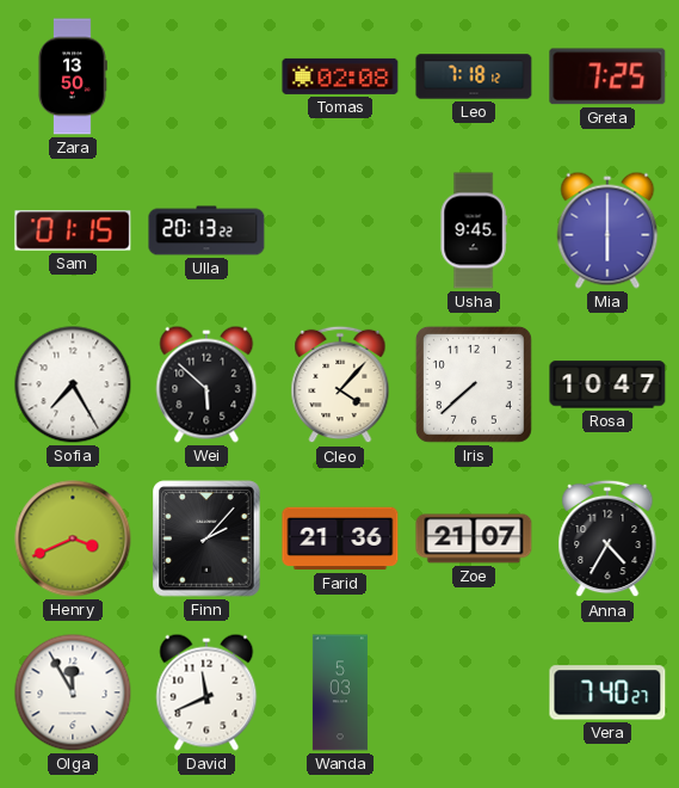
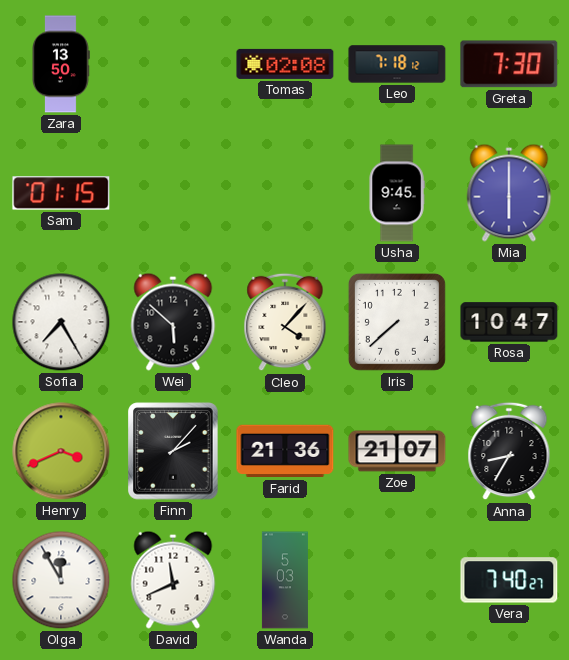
Greta: 7:25 -> 7:30 (509, 64)
Ulla: 20:13 -> none (206, 230)
Anna: 4:35 -> 8:35 (509, 451)
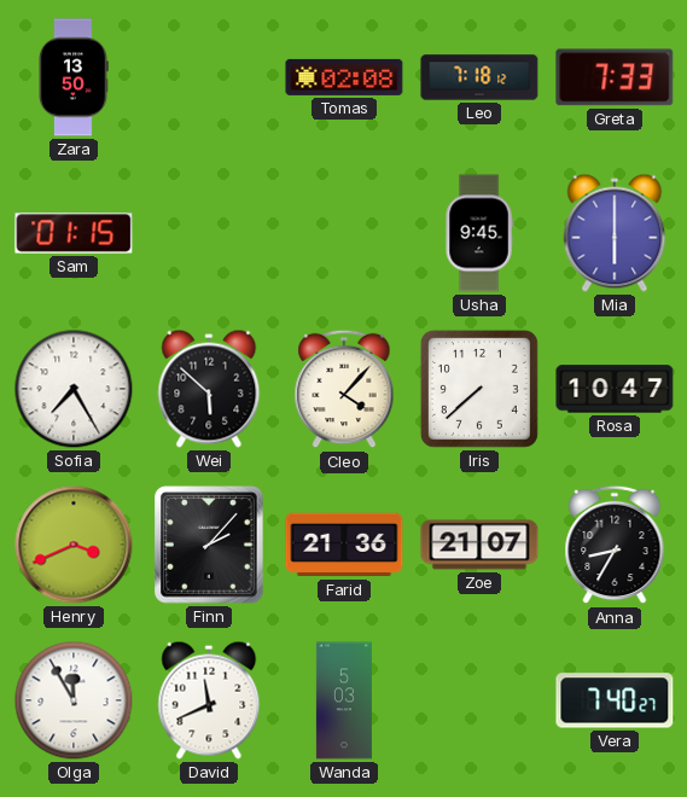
Greta: 7:30 -> 7:33 (615, 77)
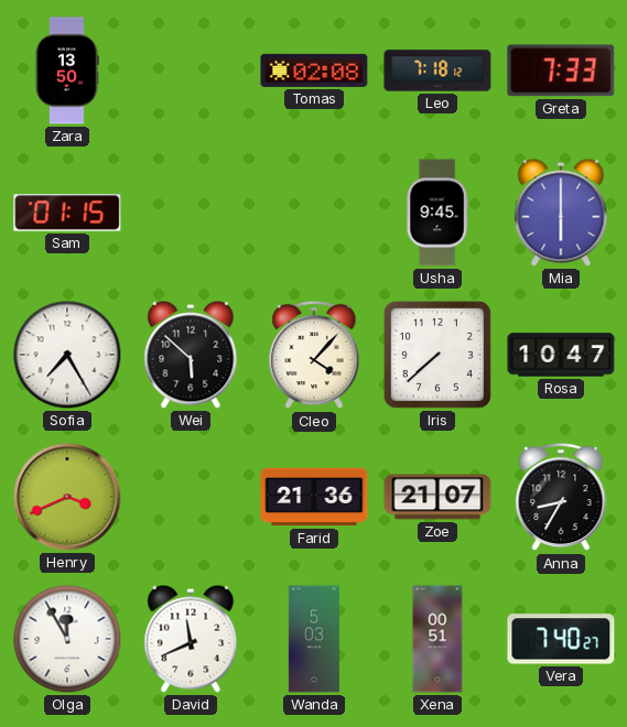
Finn: 2:07 -> none (209, 545)
Xena: none -> 00:51 (437, 639)
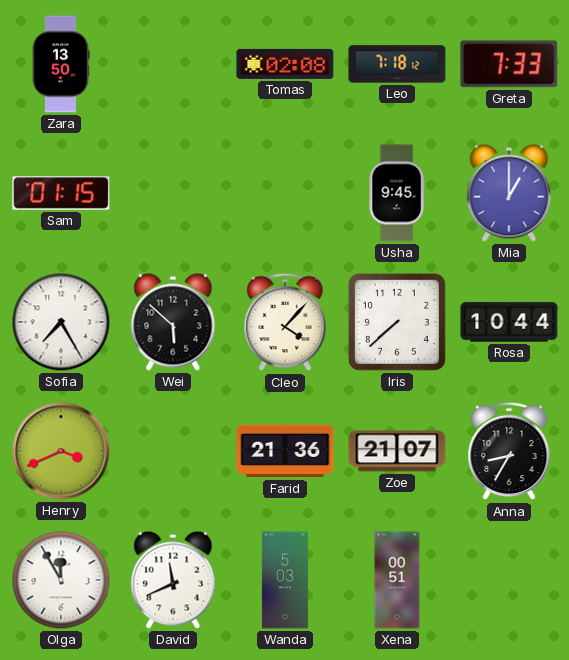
Mia: 6:00 -> 1:00 (509, 193)
Rosa: 10:47 -> 10:44 (509, 322)
Vera: 7:40 -> none (561, 639)
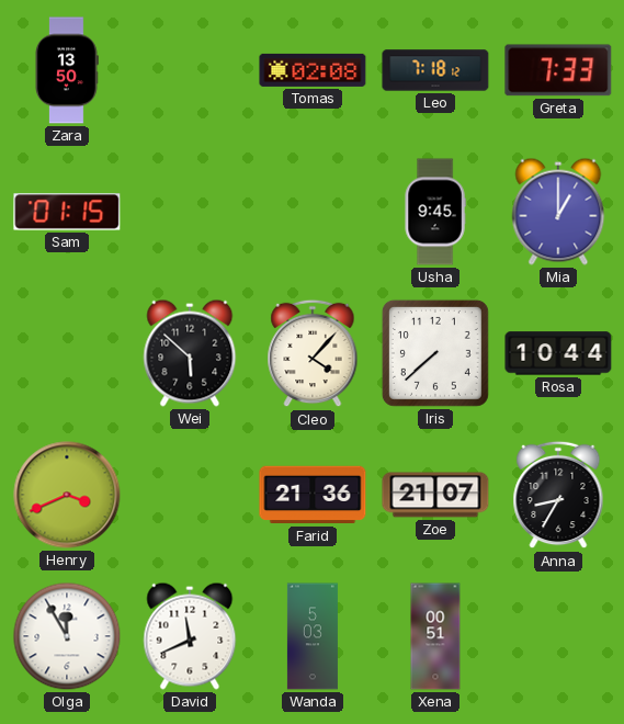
Sofia: 7:25 -> none (61, 322)
